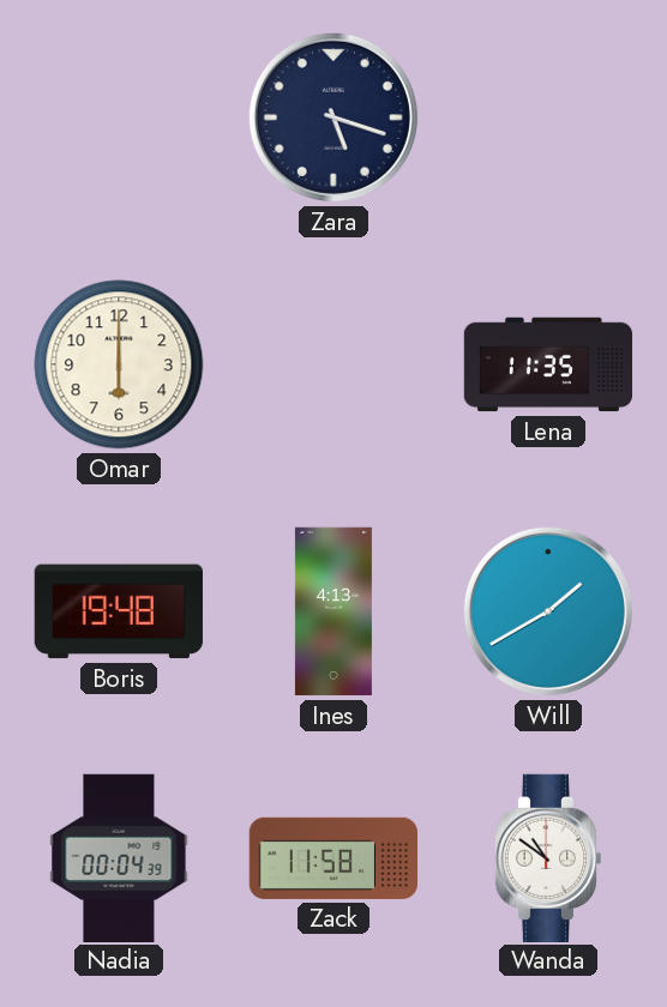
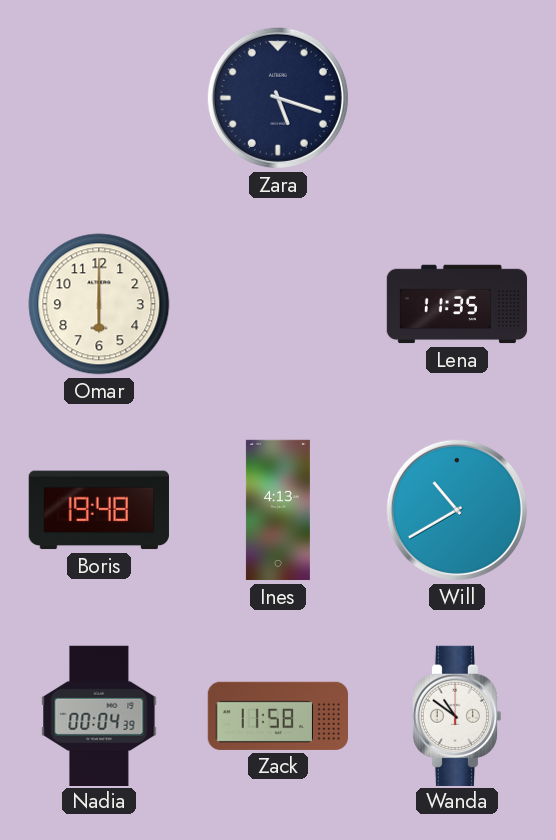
Will: 1:40 -> 10:40 (457, 510)
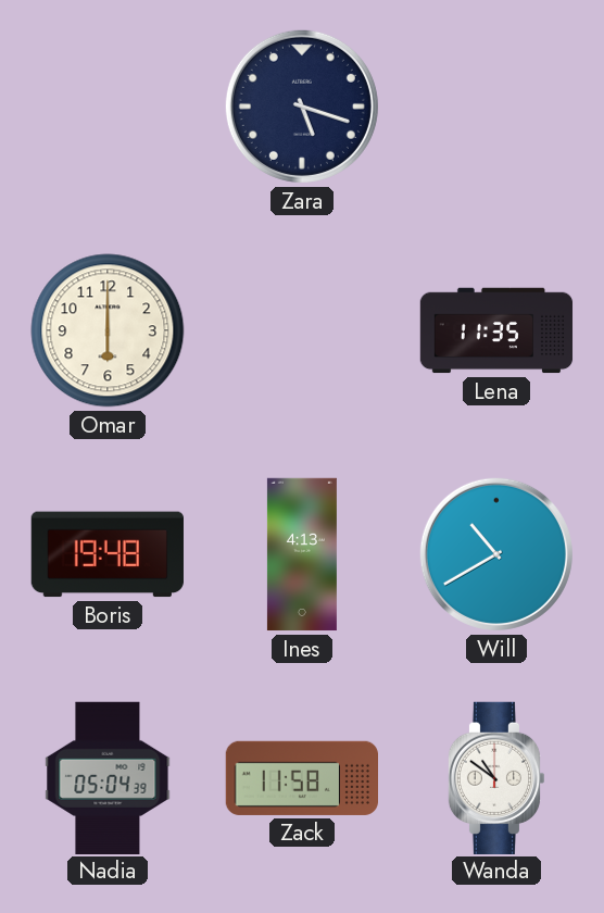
Nadia: 00:04 -> 05:04 (108, 777)
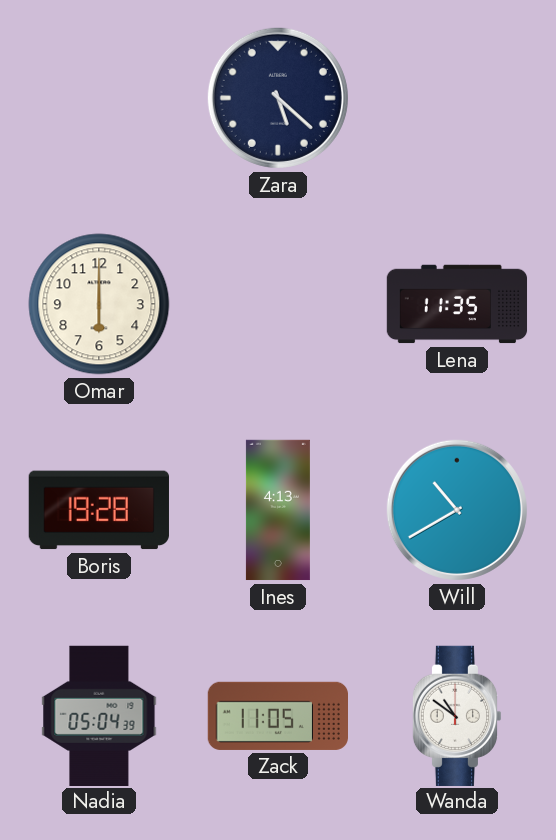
Zara: 5:18 -> 5:22 (278, 98)
Boris: 19:48 -> 19:28 (99, 510)
Zack: 11:58 -> 11:05 (277, 716)
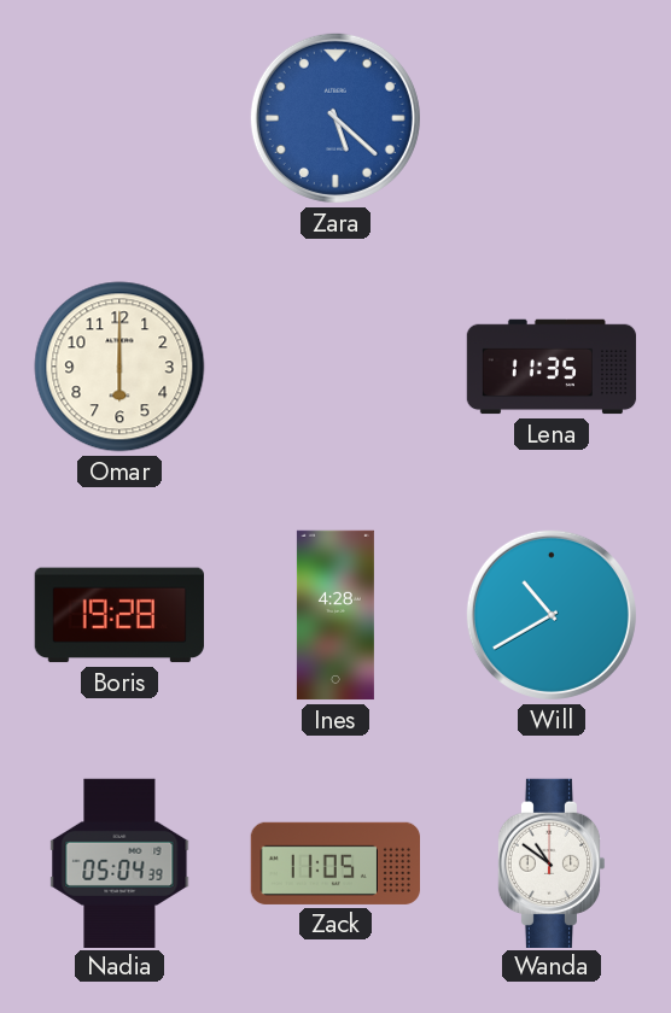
Zara dial: navy -> blue (335, 118)
Ines: 4:13 -> 4:28 (335, 615)
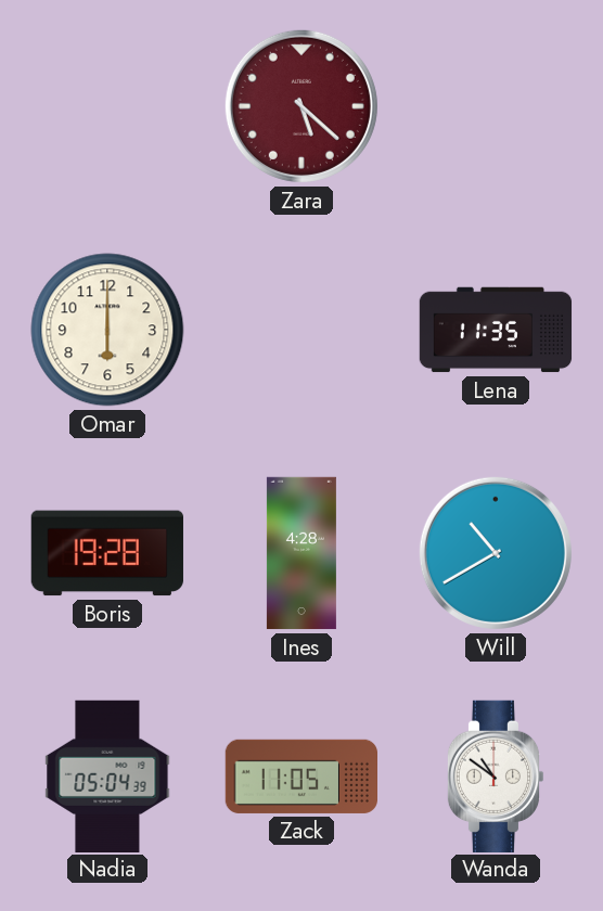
Zara dial: blue -> burgundy (301, 106)
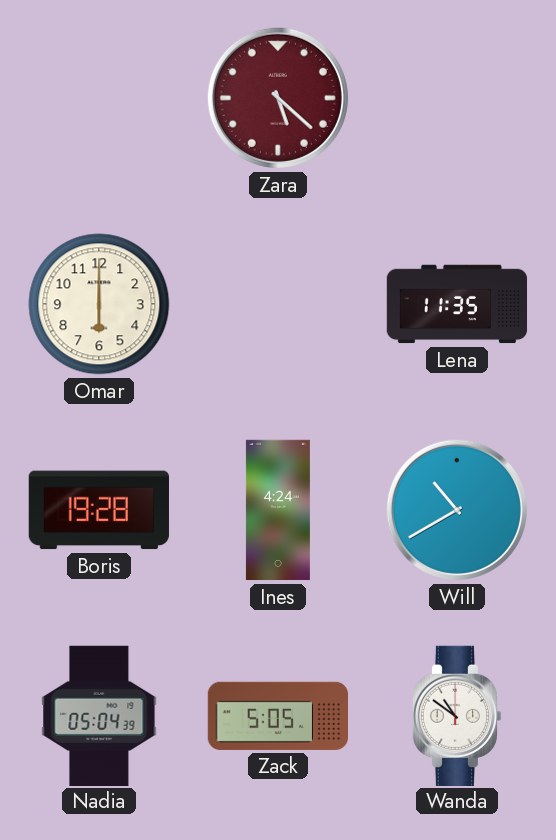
Ines: 4:28 -> 4:24 (278, 510)
Zack: 11:05 -> 5:05 (277, 716)
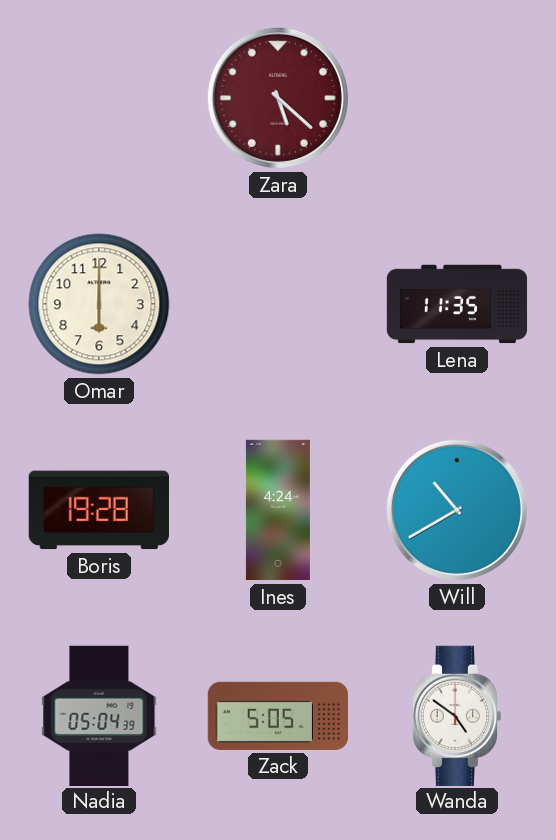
Wanda: 10:51 -> 4:51 (457, 715)
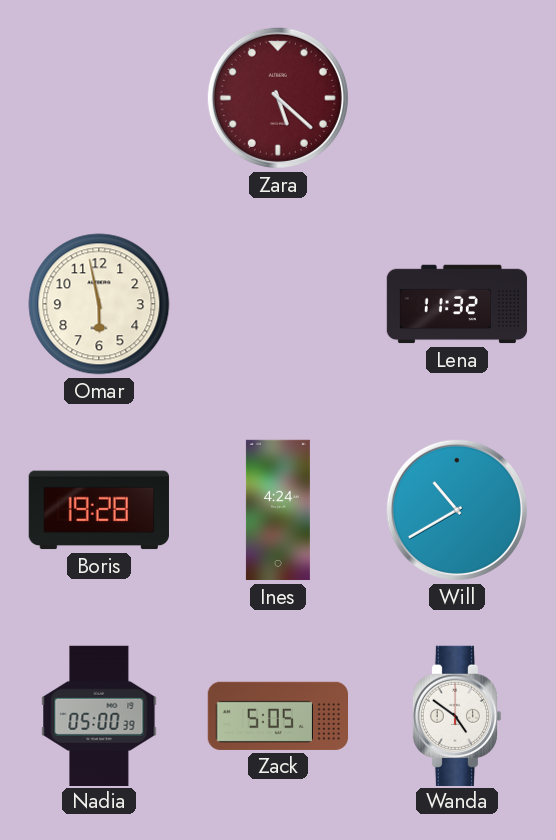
Omar: 6:00 -> 5:58 (99, 304)
Lena: 11:35 -> 11:32 (457, 304)
Nadia: 05:04 -> 05:00 (99, 715)
